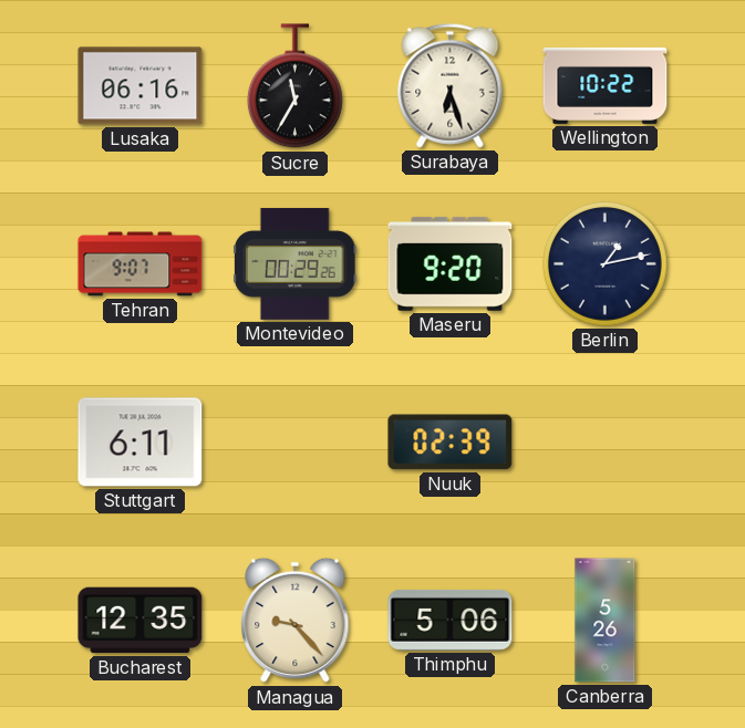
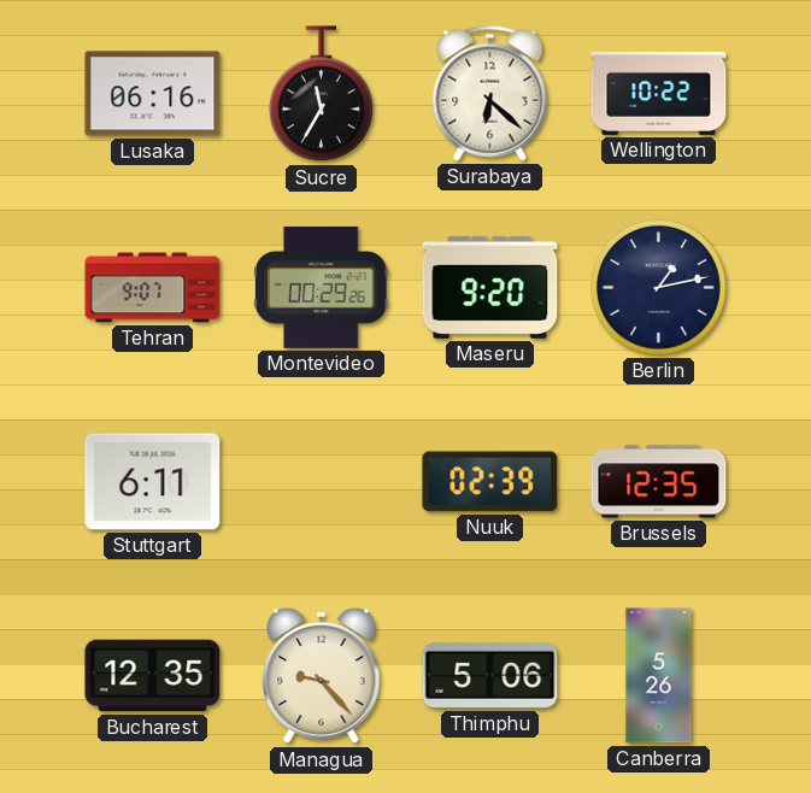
Surabaya: 6:27 -> 6:22 (490, 94)
Brussels: none -> 12:35 (659, 482)
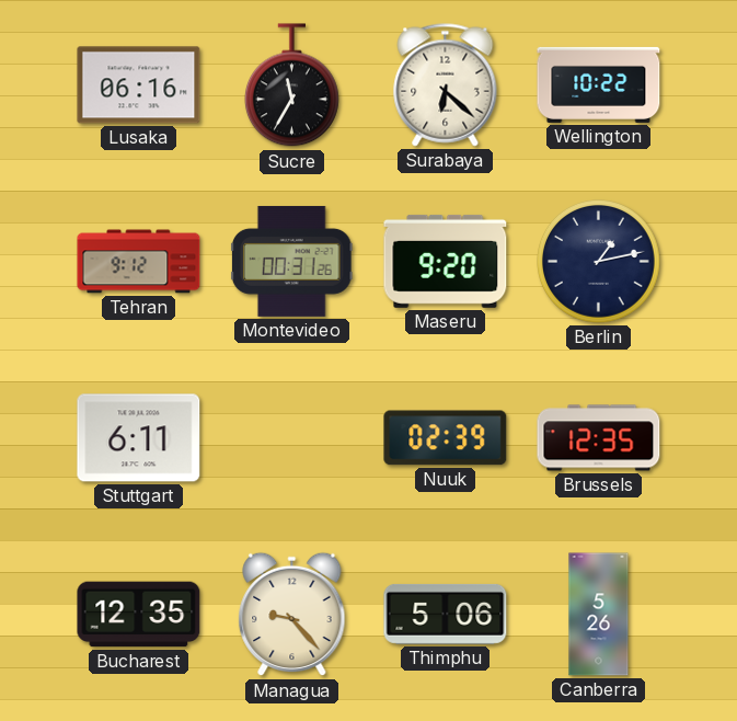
Tehran: 9:07 -> 9:12 (139, 262)
Montevideo: 00:29 -> 00:31 (292, 261)
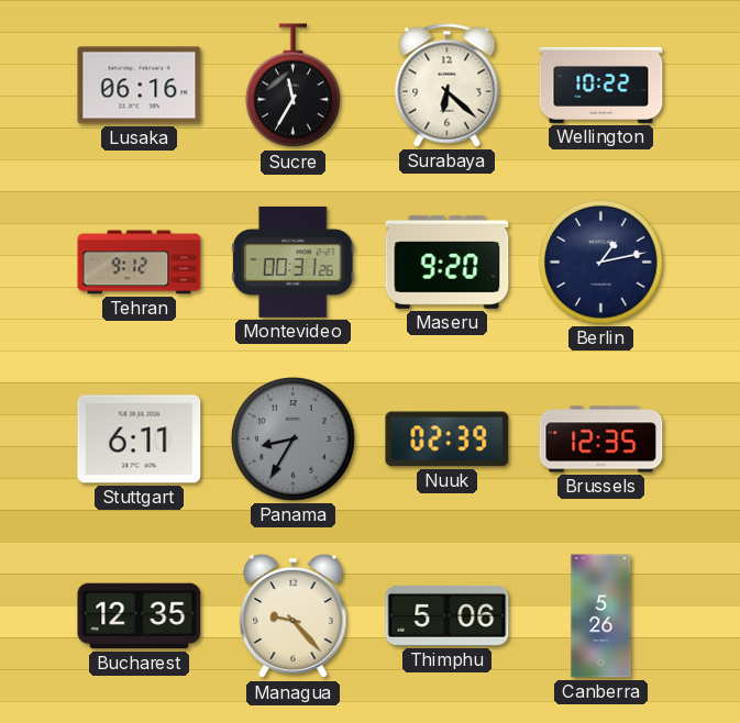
Panama: none -> 8:35 (294, 440)
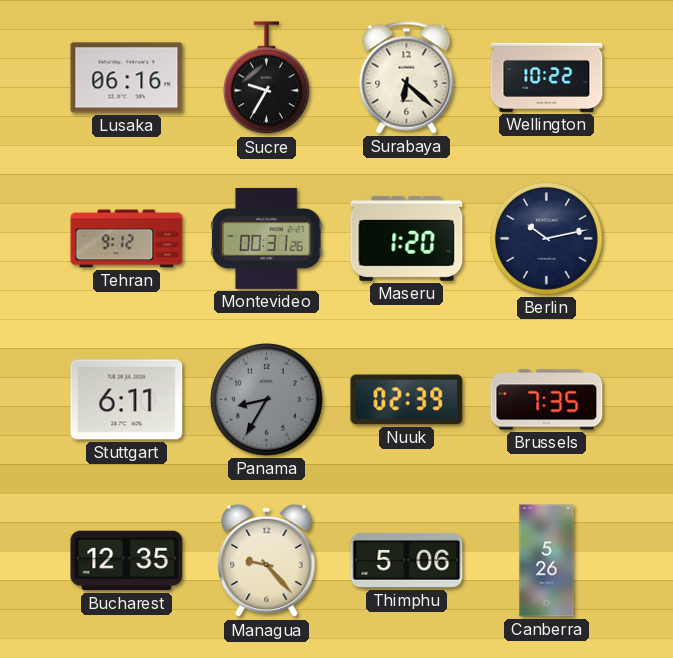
Sucre: 11:35 -> 9:35 (266, 78)
Maseru: 9:20 -> 1:20 (407, 238)
Berlin: 1:13 -> 10:13 (547, 239)
Brussels: 12:35 -> 7:35 (547, 400)
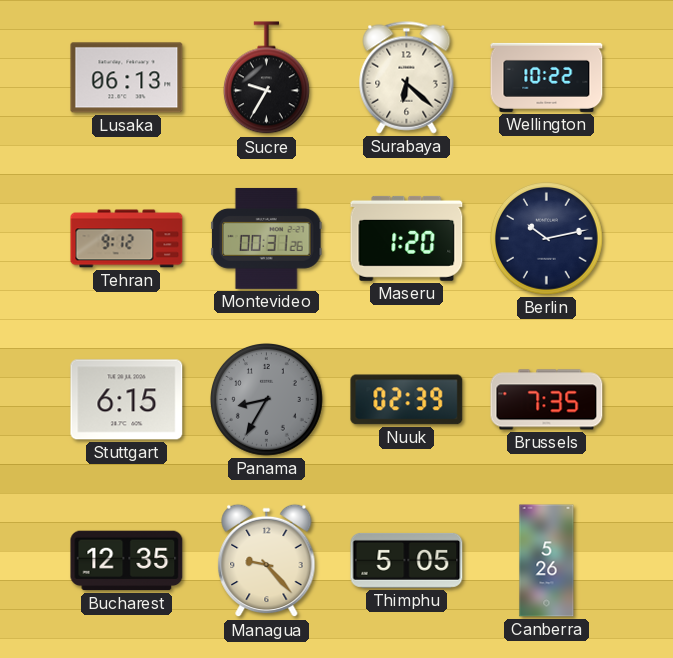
Lusaka: 06:16 -> 06:13 (127, 78)
Stuttgart: 6:11 -> 6:15 (127, 400)
Thimphu: 5:06 -> 5:05 (407, 560)
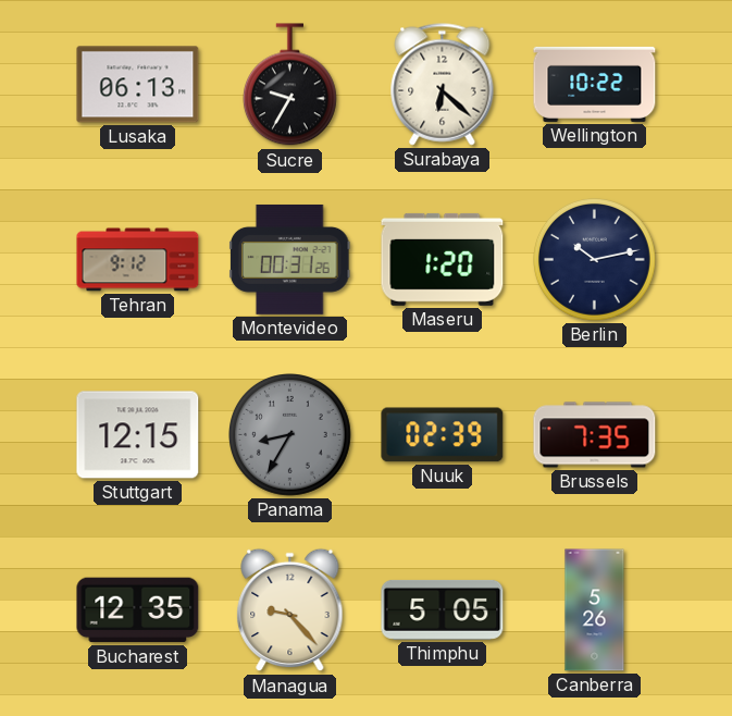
Stuttgart: 6:15 -> 12:15 (138, 435)
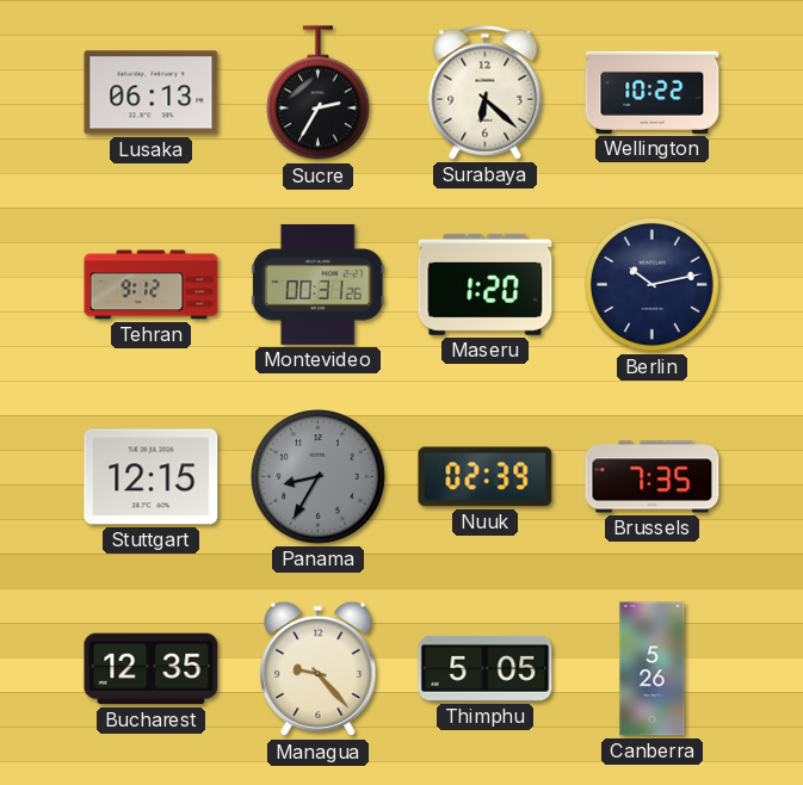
Sucre: 9:35 -> 2:35 (317, 93)
